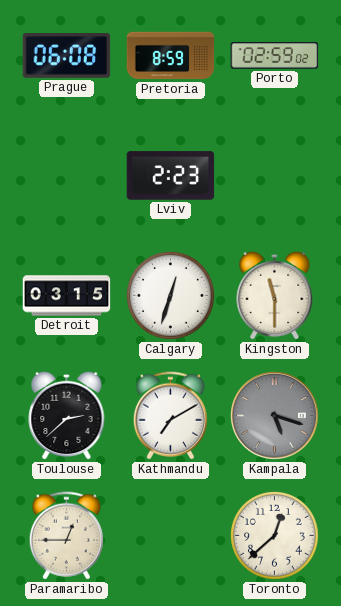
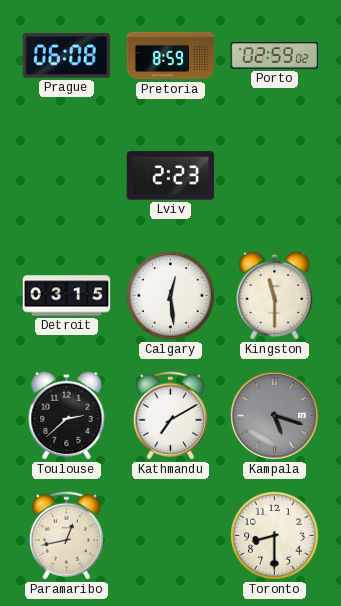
Calgary: 12:33 -> 12:29 (171, 296)
Paramaribo: 12:45 -> 12:43 (66, 536)
Toronto: 12:38 -> 8:30 (275, 536)
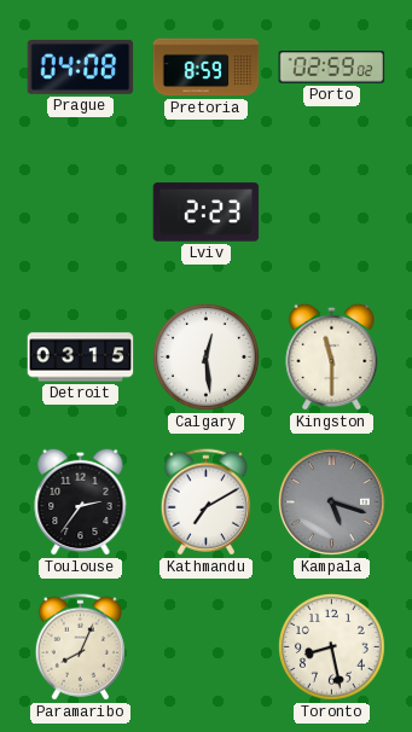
Prague: 06:08 -> 04:08 (81, 68)
Toulouse: 2:38 -> 2:36 (81, 501)
Paramaribo: 12:43 -> 8:04 (80, 647)
Toronto: 8:30 -> 8:28 (332, 647)
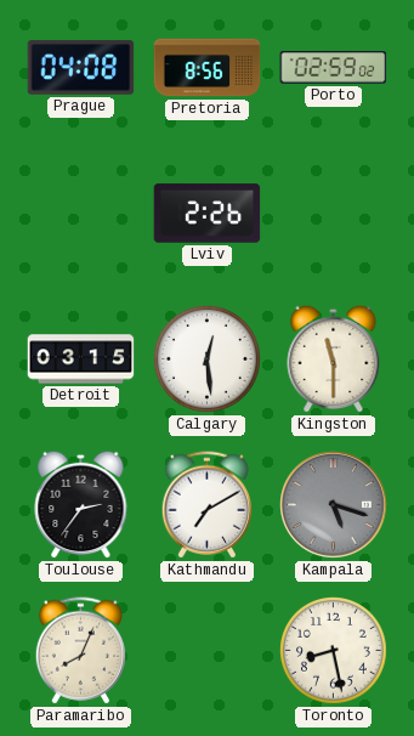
Pretoria: 8:59 -> 8:56 (208, 68)
Lviv: 2:23 -> 2:26 (208, 214)
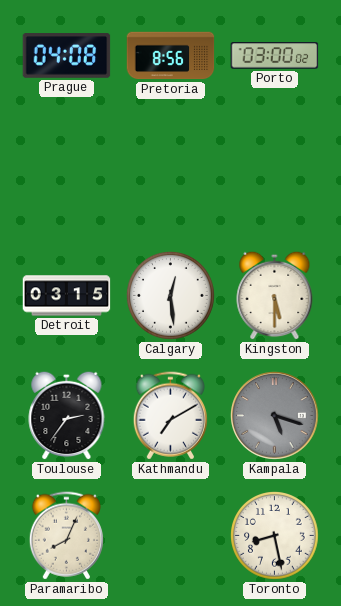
Porto: 02:59 -> 03:00 (275, 56)
Lviv: 2:26 -> none (208, 214)
Kingston: 11:30 -> 5:30 (275, 295)
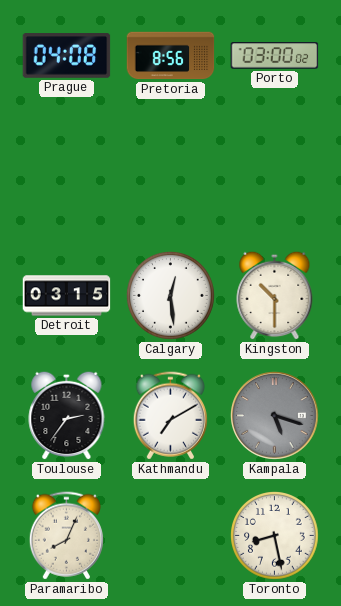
Kingston: 5:30 -> 10:30 (275, 295)
